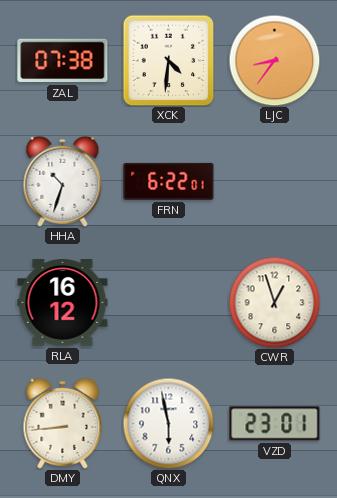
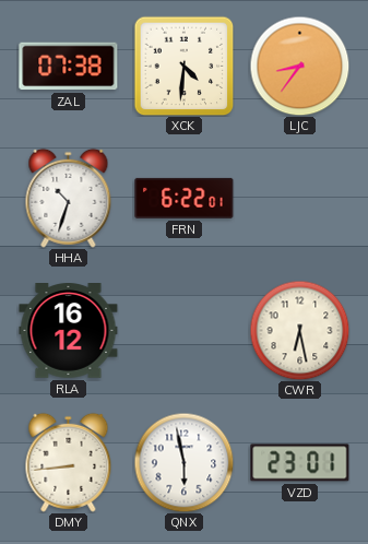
CWR: 12:57 -> 6:28 (299, 330)
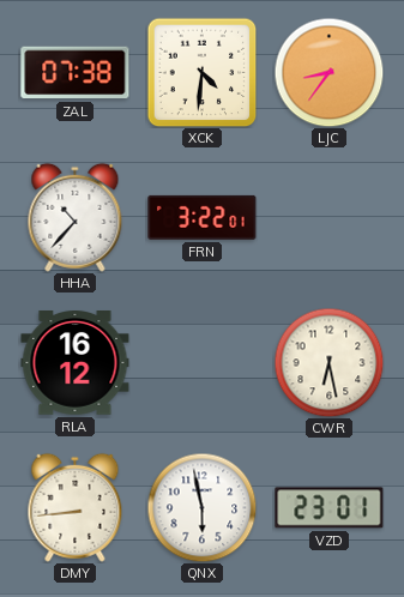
HHA: 10:33 -> 10:37 (76, 217)
FRN: 6:22 -> 3:22 (203, 217)
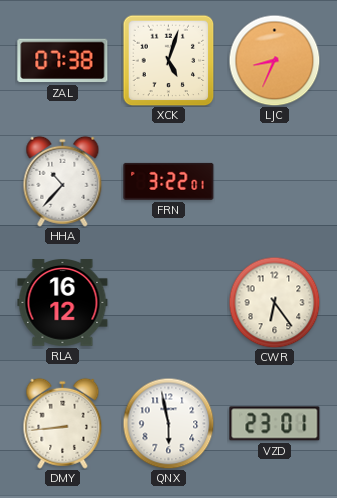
XCK: 4:31 -> 5:03 (168, 60)
LJC: 8:36 -> 8:34 (274, 60)
CWR: 6:28 -> 6:24 (274, 302)
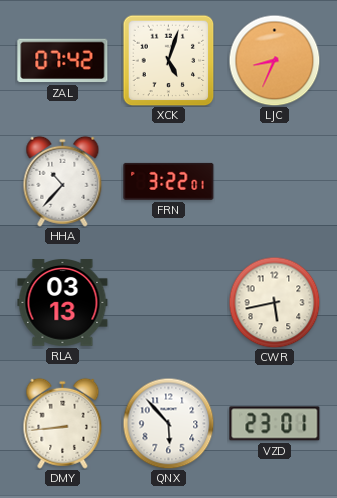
ZAL: 07:38 -> 07:42 (63, 61)
RLA: 16:12 -> 03:13 (63, 303)
CWR: 6:24 -> 5:43 (274, 302)
QNX: 5:58 -> 5:53 (168, 423)
